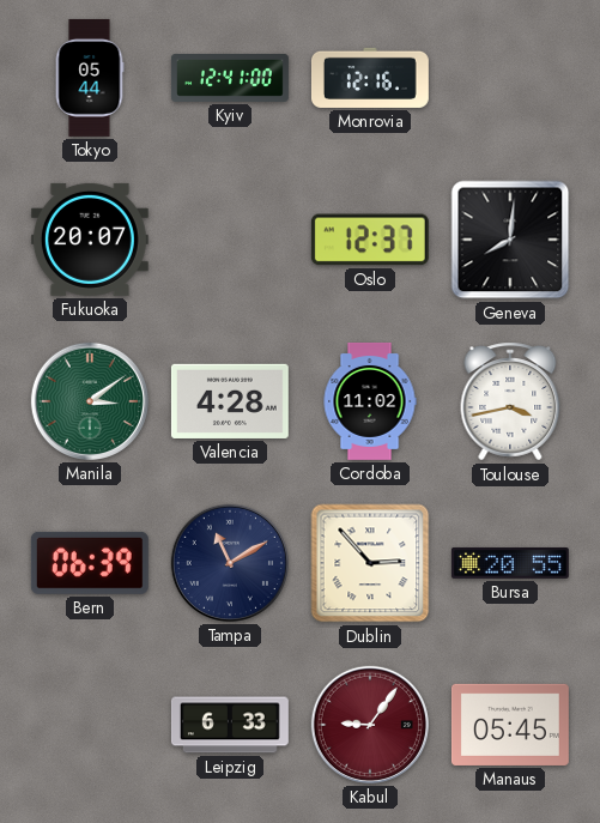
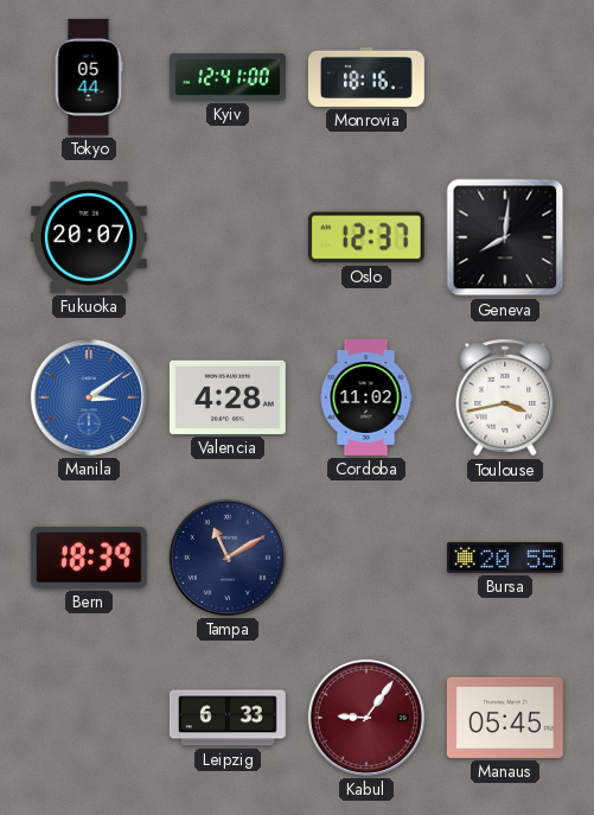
Monrovia: 12:16 -> 18:16 (366, 77)
Manila dial: green -> blue (89, 397)
Bern: 06:39 -> 18:39 (89, 558)
Dublin: 2:53 -> none (370, 563)
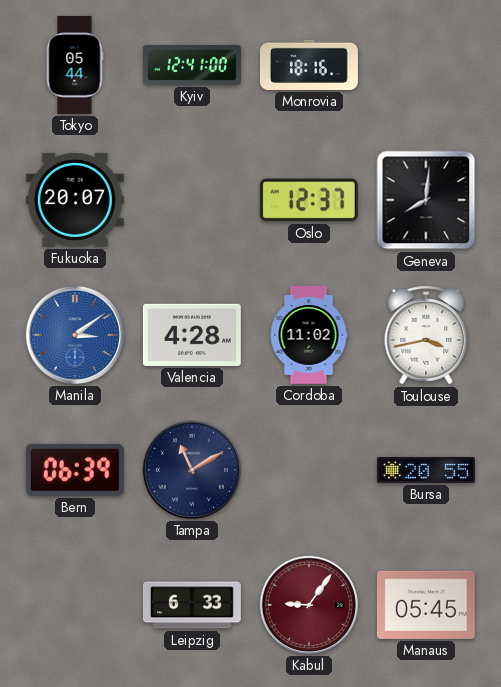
Bern: 18:39 -> 06:39 (75, 470)
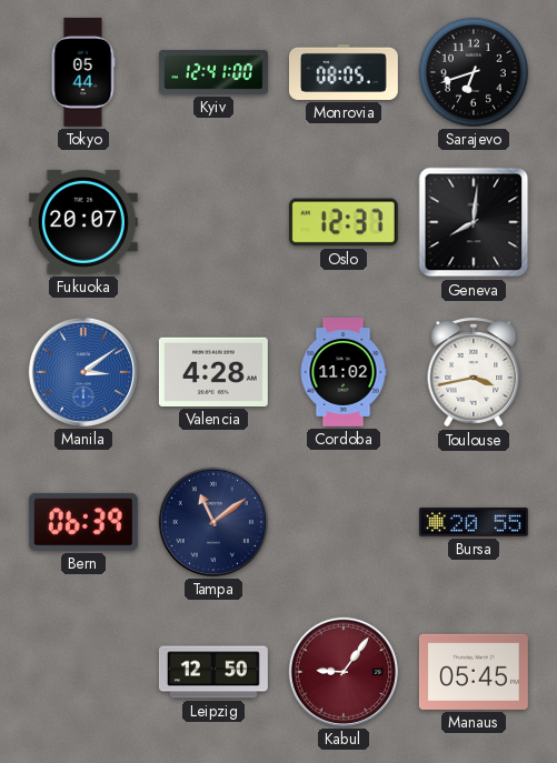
Monrovia: 18:16 -> 08:05 (344, 72)
Sarajevo: none -> 6:42 (474, 72)
Tampa: 11:10 -> 11:09 (213, 522)
Leipzig: 6:33 -> 12:50 (213, 672)
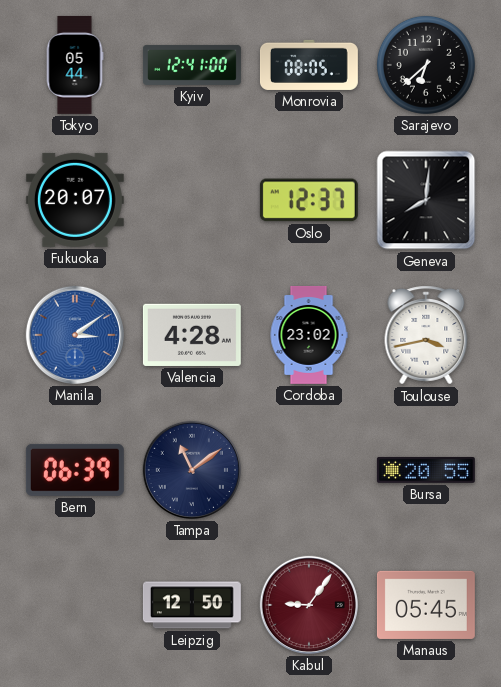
Sarajevo: 6:42 -> 6:38 (426, 65)
Cordoba: 11:02 -> 23:02 (309, 335)
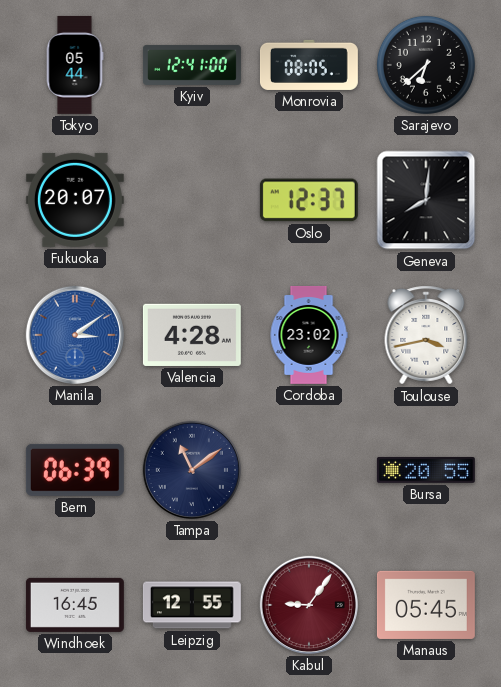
Windhoek: none -> 16:45 (75, 605)
Leipzig: 12:50 -> 12:55 (192, 605)
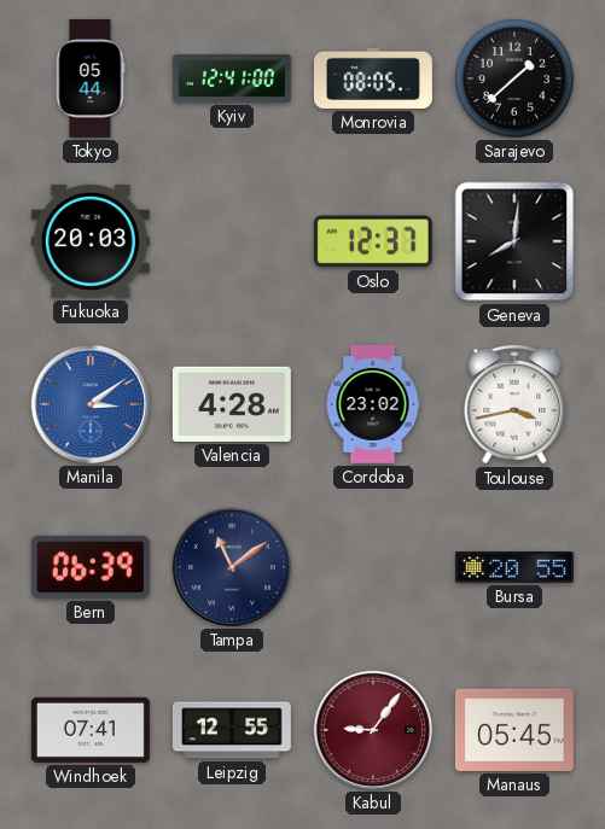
Sarajevo: 6:38 -> 1:38 (514, 78)
Fukuoka: 20:07 -> 20:03 (91, 241)
Windhoek: 16:45 -> 07:41 (91, 730)
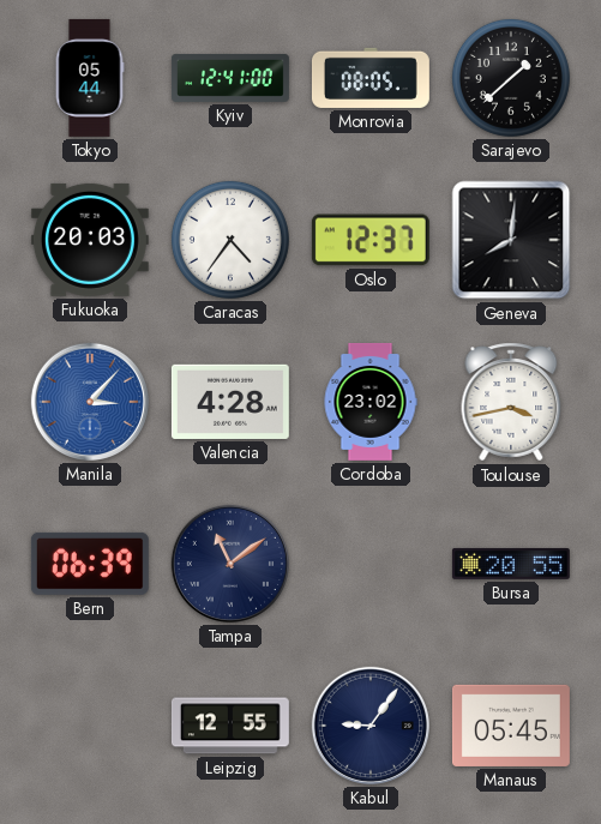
Caracas: none -> 4:36 (230, 240)
Manila: 3:09 -> 3:07 (90, 402)
Windhoek: 07:41 -> none (91, 730)
Kabul dial: burgundy -> navy (371, 726)
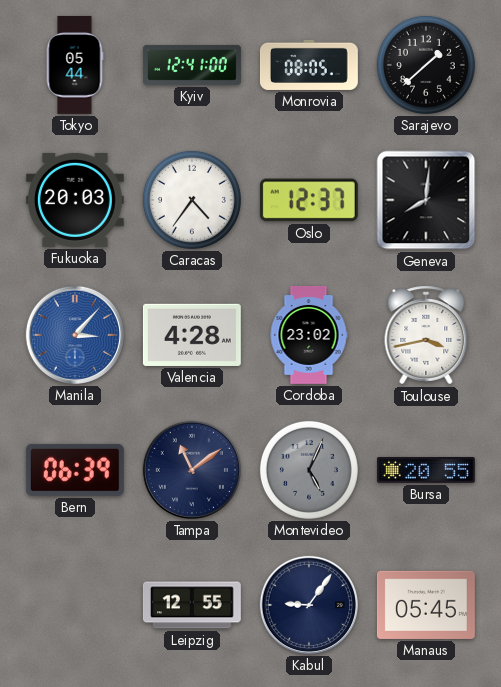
Montevideo: none -> 5:04 (309, 470)
